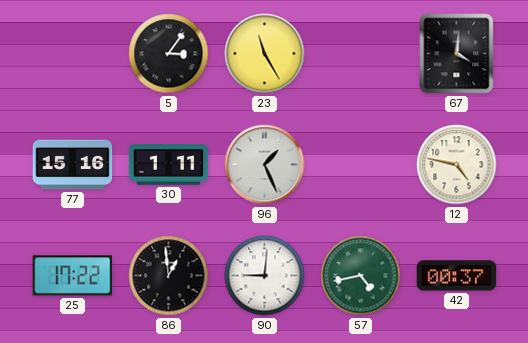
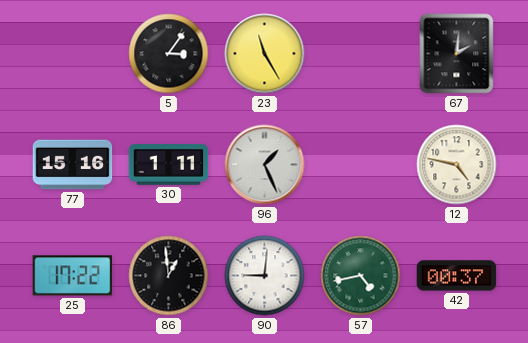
67: 4:01 -> 2:01 (457, 54)
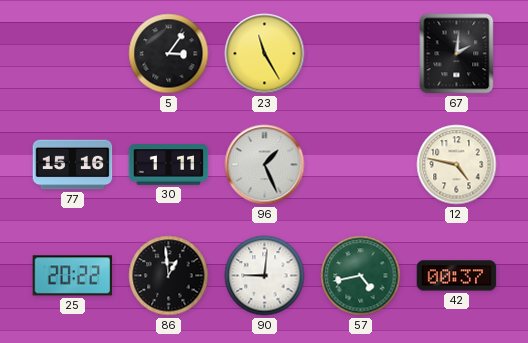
25: 17:22 -> 20:22 (73, 276)
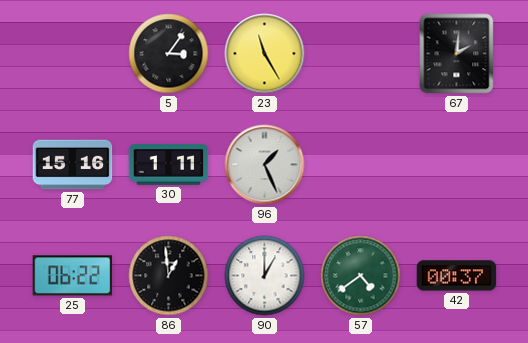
12: 4:47 -> none (457, 165)
25: 20:22 -> 06:22 (73, 276)
90: 9:01 -> 1:00 (265, 276)
57: 4:43 -> 4:39 (361, 276)
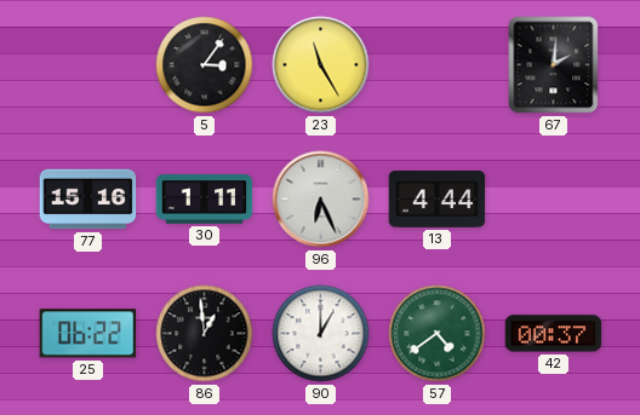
96: 1:26 -> 6:26 (321, 200)
13: none -> 4:44 (438, 200)
